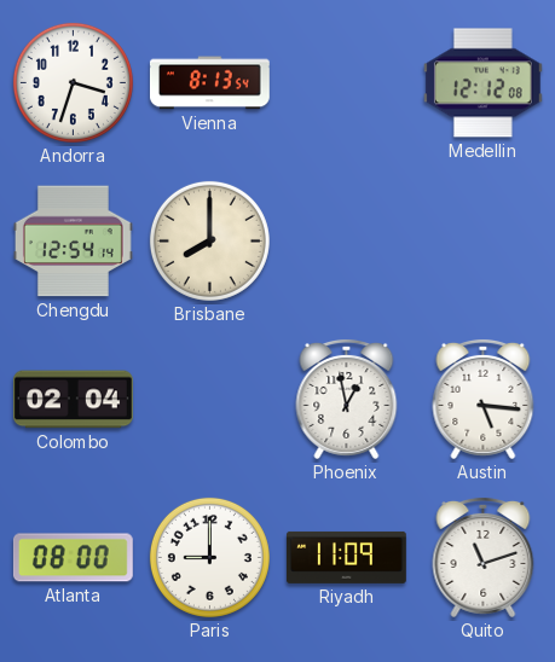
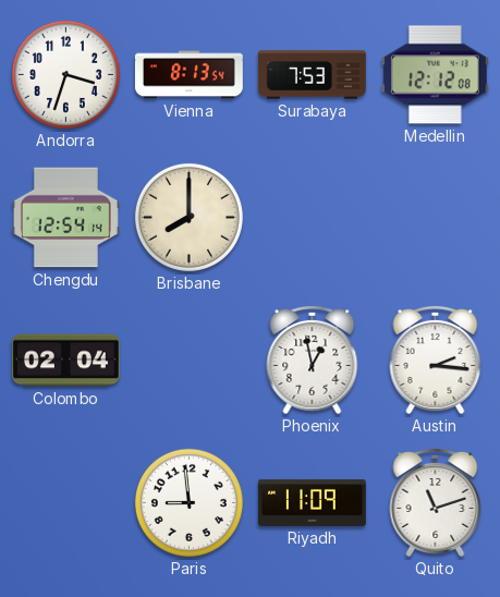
Surabaya: none -> 7:53 (312, 75)
Austin: 5:16 -> 2:16 (436, 360)
Atlanta: 08:00 -> none (73, 558)
Paris: 9:00 -> 8:59 (188, 502)
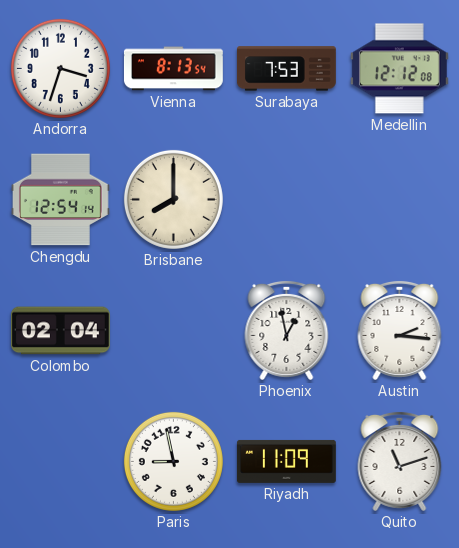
Paris: 8:59 -> 8:58 (173, 461)
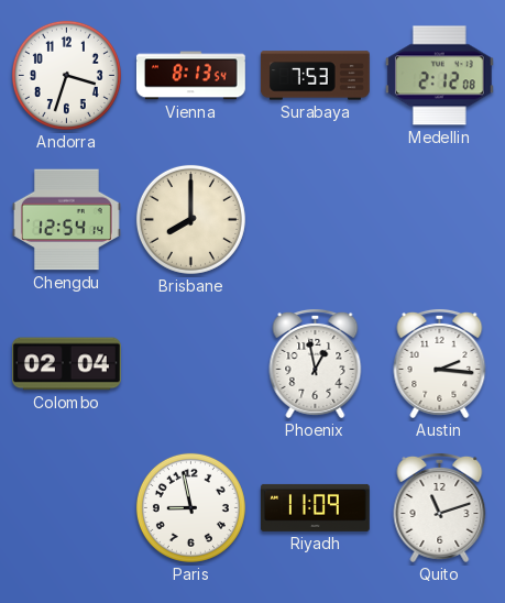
Medellin: 12:12 -> 2:12 (439, 76)
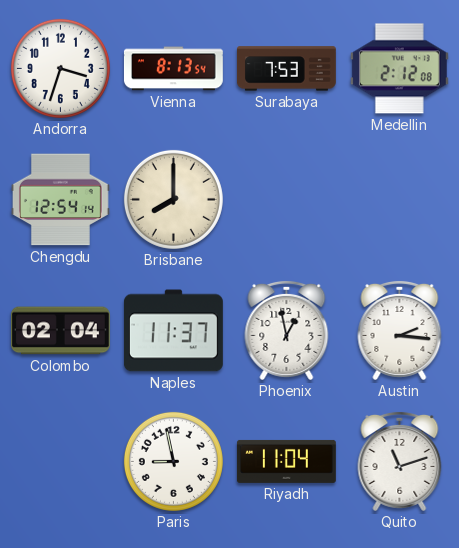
Naples: none -> 11:37 (173, 331)
Riyadh: 11:09 -> 11:04 (287, 461)
